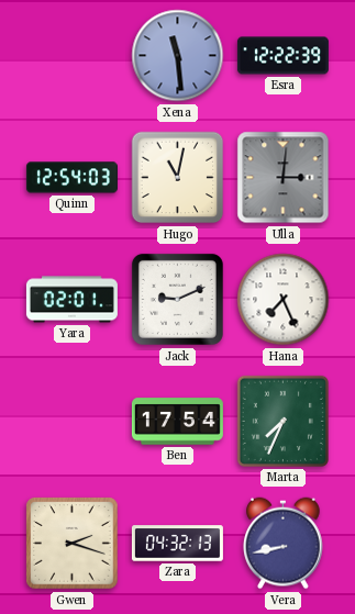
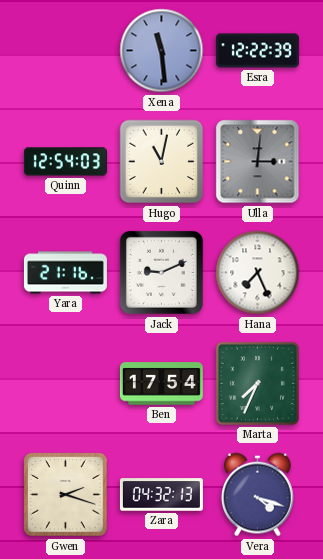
Yara: 02:01 -> 21:16 (65, 273)
Vera: 8:43 -> 4:18 (258, 495)
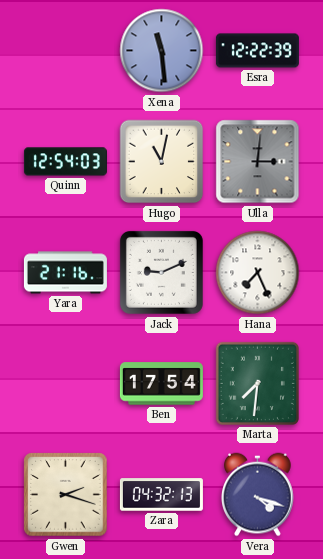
Marta: 7:34 -> 7:31 (257, 383)
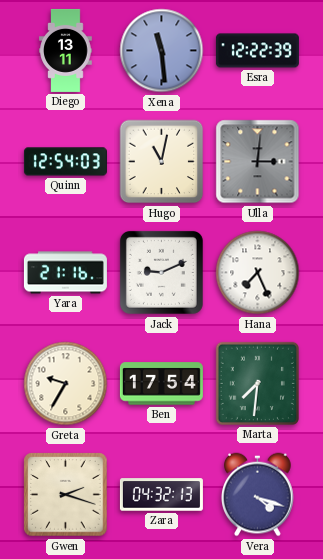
Diego: none -> 13:11 (66, 50)
Greta: none -> 9:35 (66, 384)
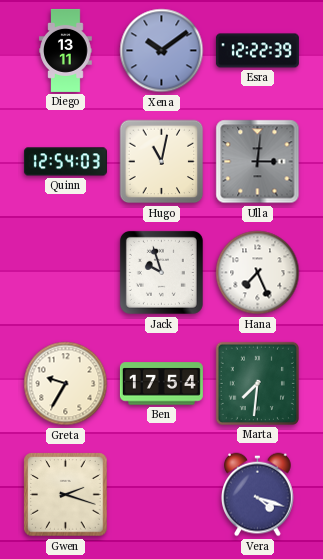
Xena: 11:29 -> 10:09 (162, 51)
Yara: 21:16 -> none (65, 273)
Jack: 9:11 -> 9:57 (161, 272)
Zara: 04:32 -> none (161, 495)
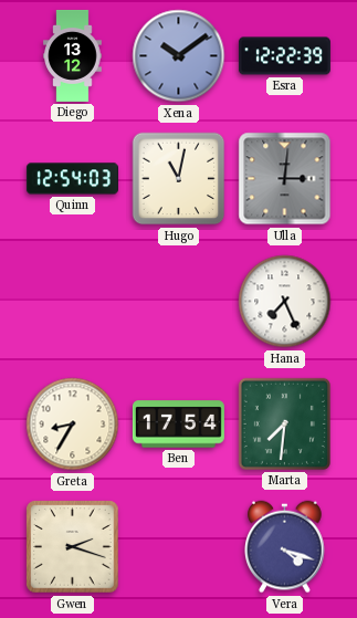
Diego: 13:11 -> 13:12 (73, 55)
Jack: 9:57 -> none (161, 272)
Greta: 9:35 -> 8:35 (73, 425)
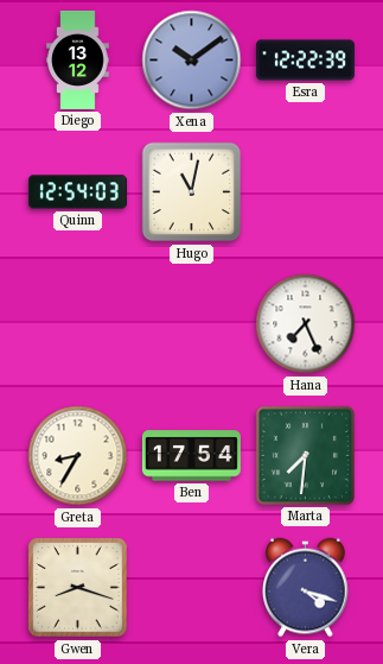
Ulla: 3:01 -> none (285, 179)
Gwen: 2:18 -> 8:18 (78, 588)
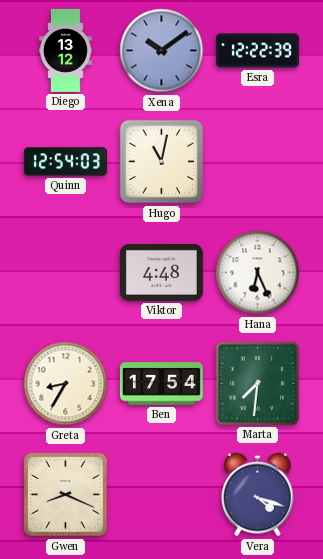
Viktor: none -> 4:48 (161, 272)
Hana: 7:26 -> 6:26 (258, 273)
Gwen: 8:18 -> 8:19 (66, 495)
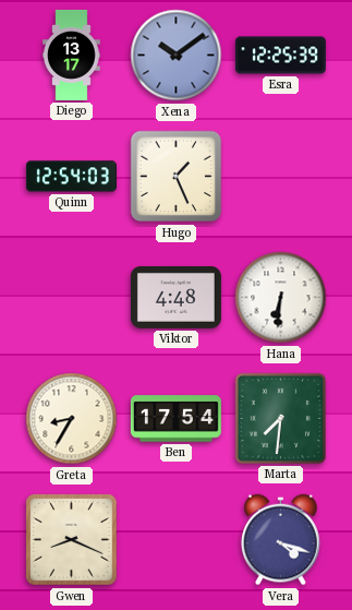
Diego: 13:12 -> 13:17 (72, 55)
Esra: 12:22 -> 12:25 (280, 56)
Hugo: 11:02 -> 1:26 (177, 177)
Hana: 6:26 -> 6:31 (281, 298)
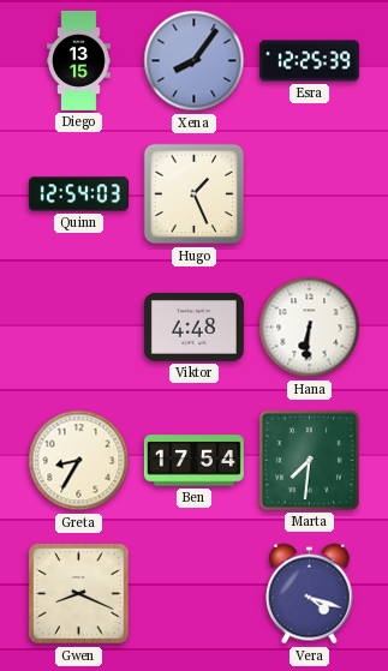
Diego: 13:17 -> 13:15 (79, 60)
Xena: 10:09 -> 8:06 (195, 61)
